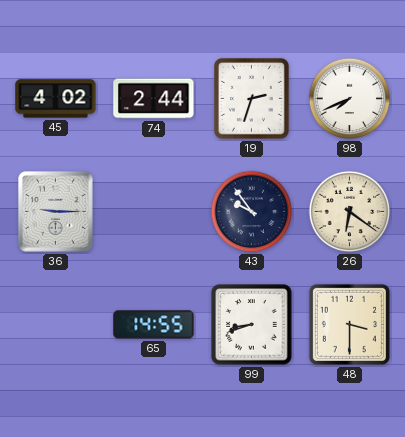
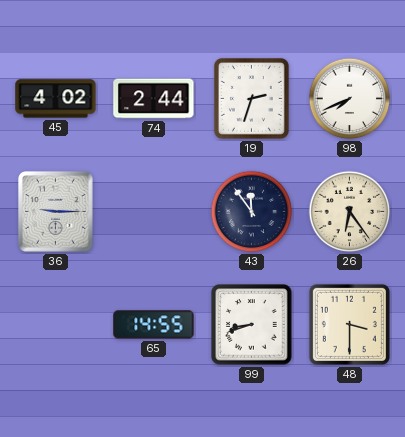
43: 9:54 -> 11:54 (252, 212)
26: 6:21 -> 6:24 (350, 212)
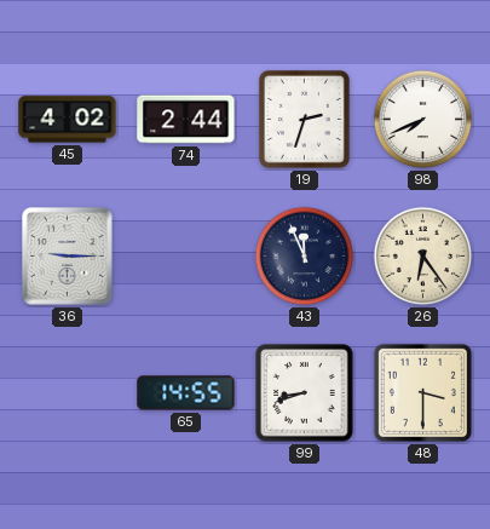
43: 11:54 -> 11:56 (305, 257)
